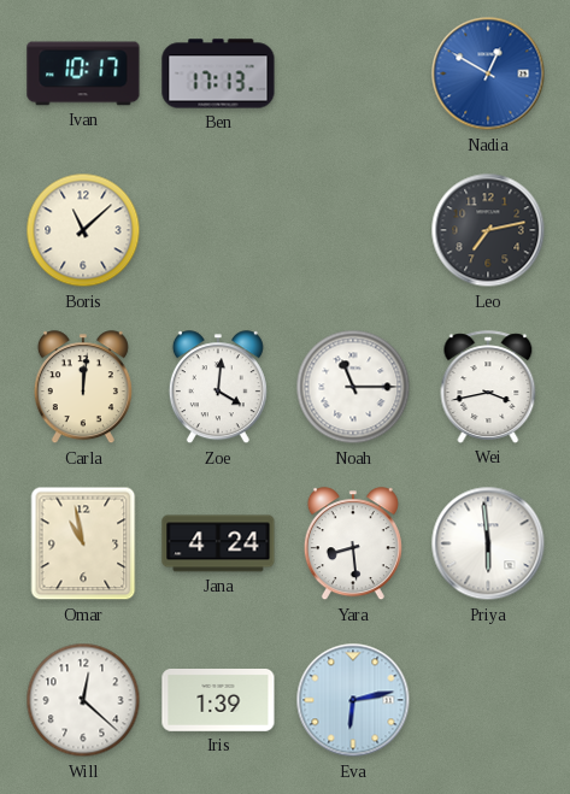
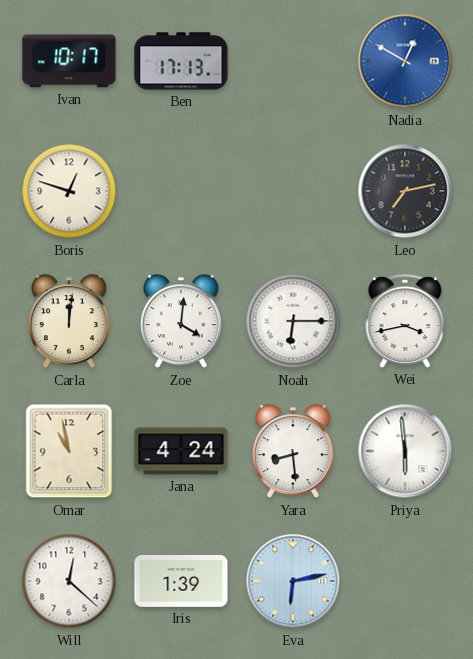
Boris: 11:08 -> 12:48 (69, 191)
Noah: 11:15 -> 6:15 (293, 321)
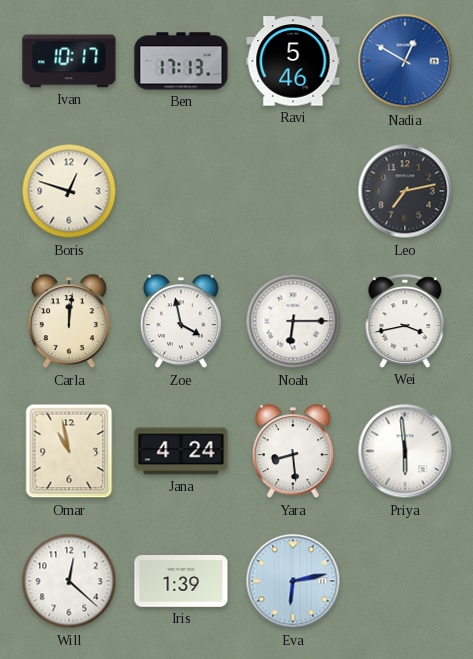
Ravi: none -> 5:46 (293, 61)
Zoe: 4:01 -> 3:58 (181, 322)
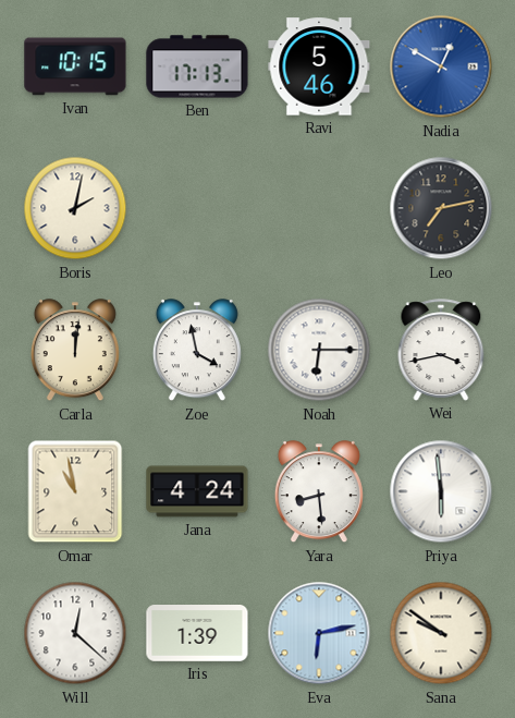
Ivan: 10:17 -> 10:15 (75, 66)
Boris: 12:48 -> 2:02 (75, 208)
Sana: none -> 9:51 (441, 633)
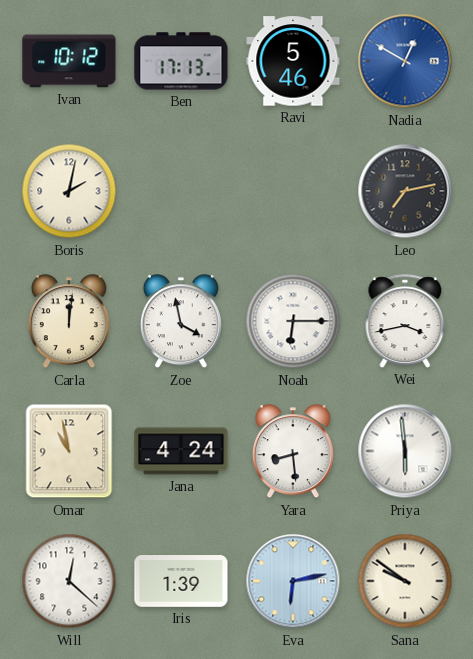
Ivan: 10:15 -> 10:12 (69, 61)
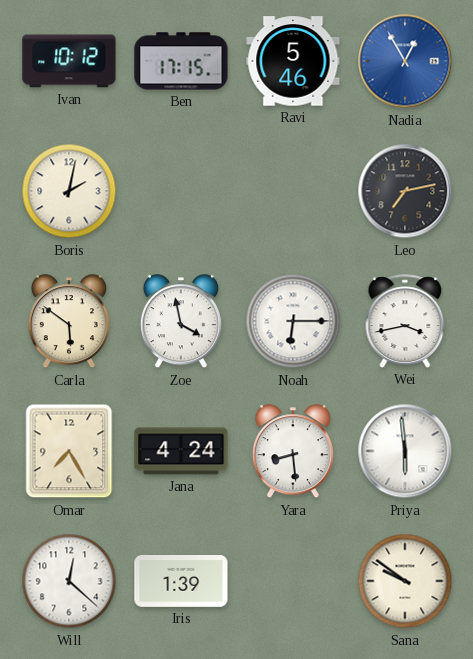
Ben: 17:13 -> 17:15 (181, 61)
Nadia: 12:50 -> 12:55 (405, 61)
Carla: 12:01 -> 5:51 (69, 322)
Omar: 10:58 -> 7:25 (69, 451)
Eva: 6:13 -> none (293, 581)
